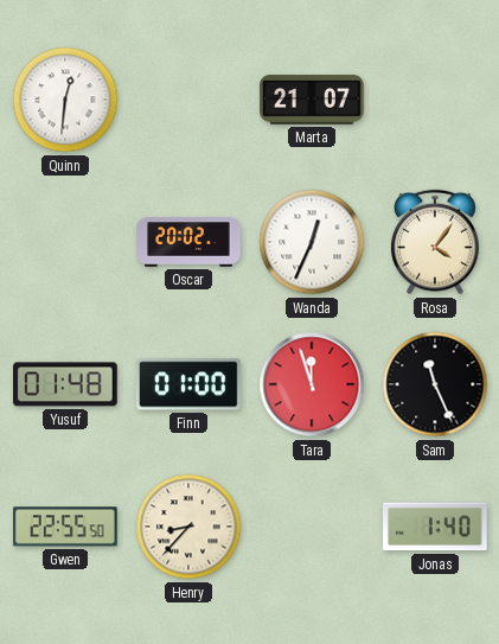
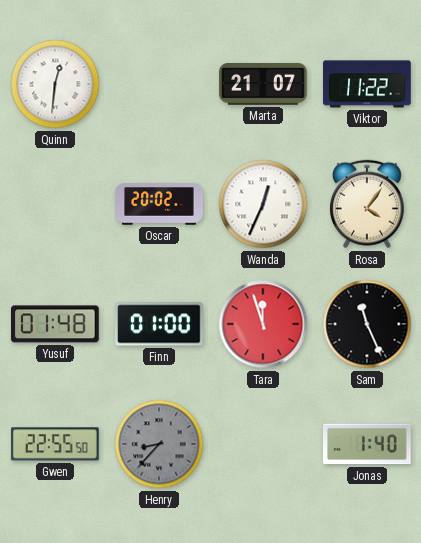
Viktor: none -> 11:22 (367, 84)
Henry dial: cream -> grey (159, 444)
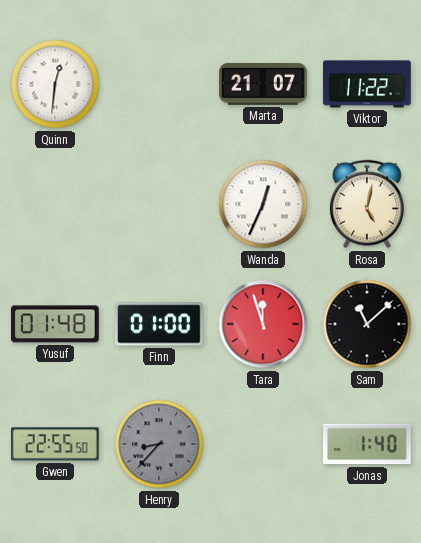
Oscar: 20:02 -> none (159, 204)
Rosa: 4:06 -> 5:02 (367, 204)
Sam: 11:26 -> 11:08 (367, 324)
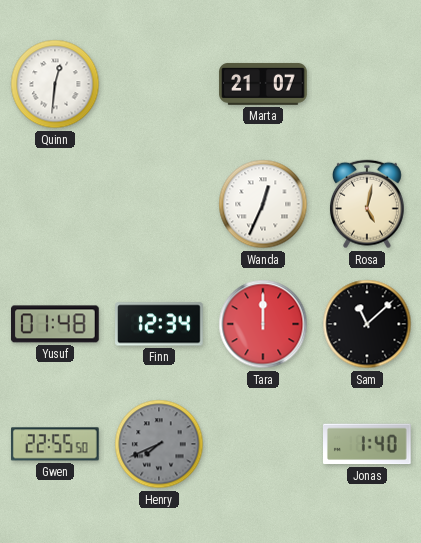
Viktor: 11:22 -> none (367, 84)
Finn: 01:00 -> 12:34 (160, 324)
Tara: 11:57 -> 12:00 (263, 324)
Henry: 8:37 -> 7:41 (159, 444)
